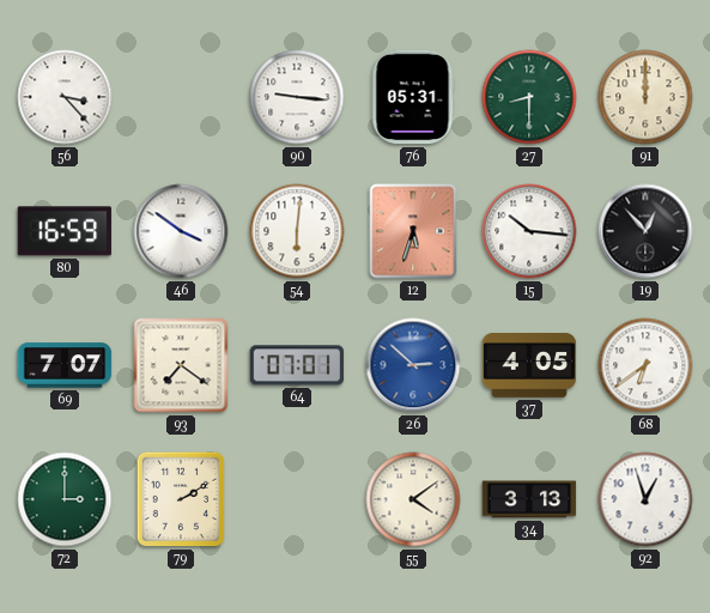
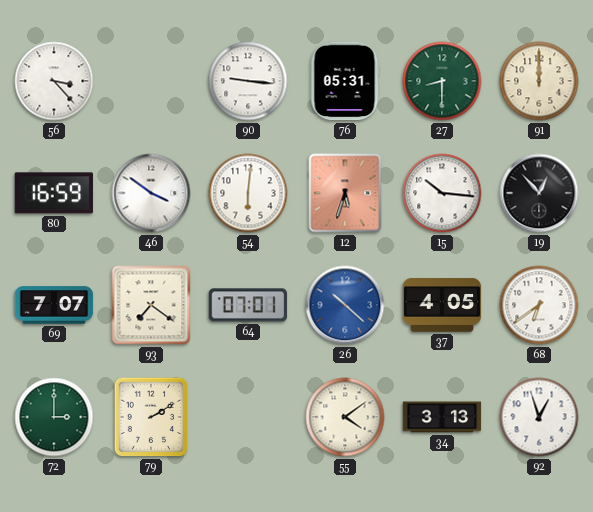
26: 2:52 -> 10:22 (345, 305)
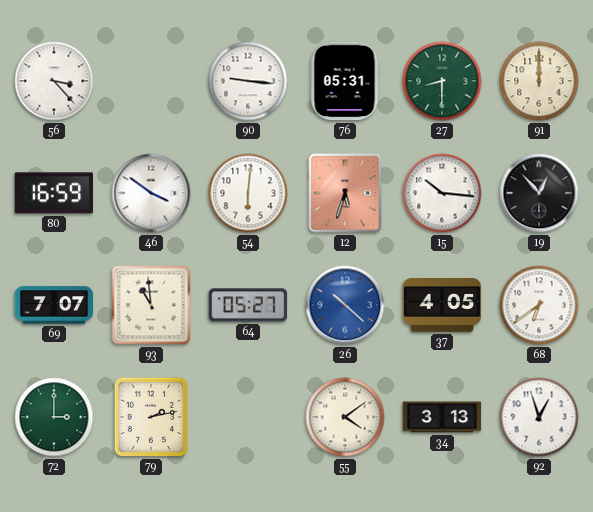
93: 7:21 -> 10:59 (151, 305)
64: 07:01 -> 05:27 (248, 305)
79: 2:10 -> 2:13 (151, 417)
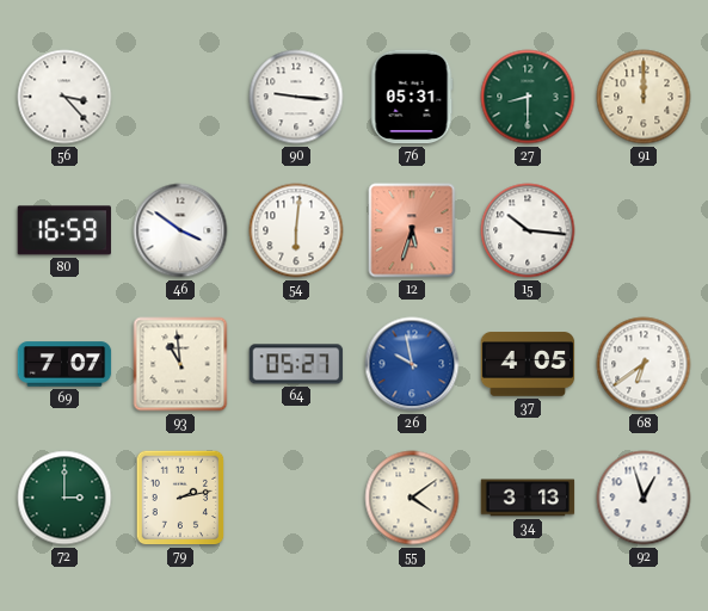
19: 12:53 -> none (539, 193)
26: 10:22 -> 9:58 (412, 364)
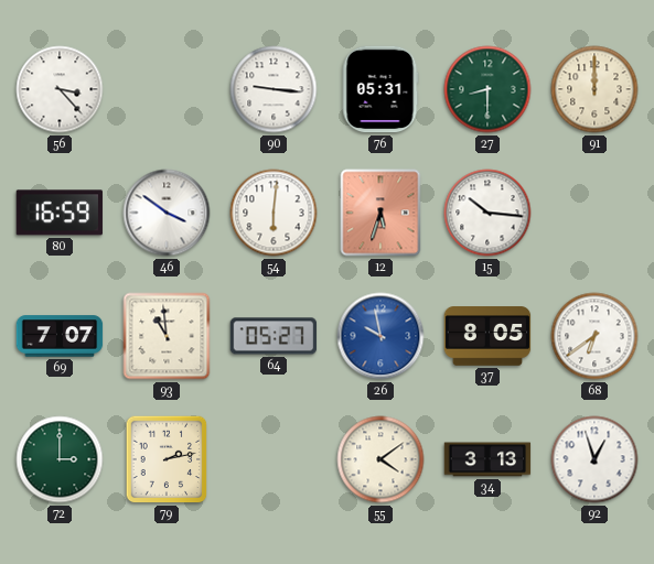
37: 4:05 -> 8:05 (487, 336)
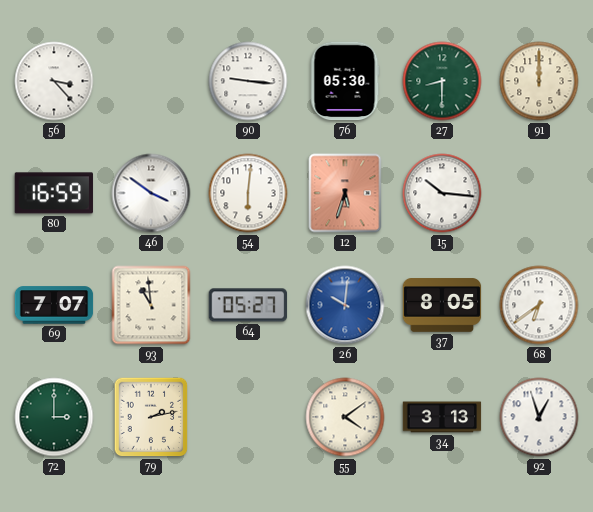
76: 05:31 -> 05:30 (345, 81)
26: 9:58 -> 10:01 (345, 305)
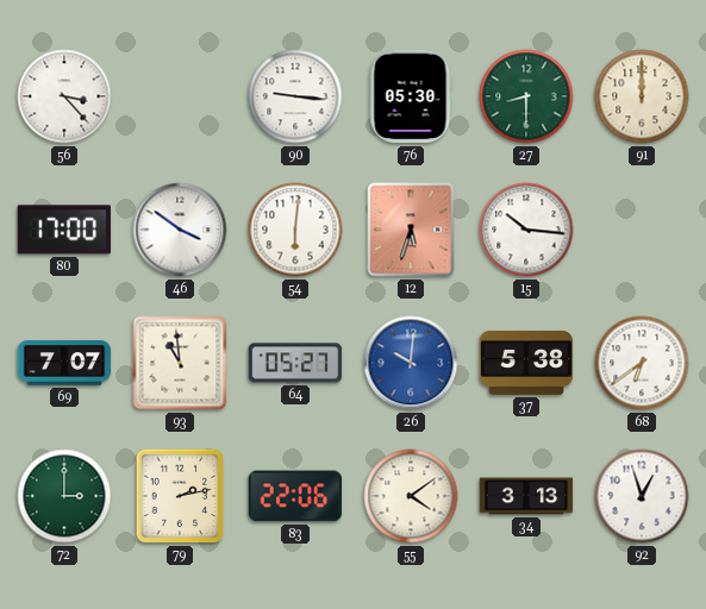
80: 16:59 -> 17:00 (63, 230)
37: 8:05 -> 5:38 (526, 363)
83: none -> 22:06 (295, 496)
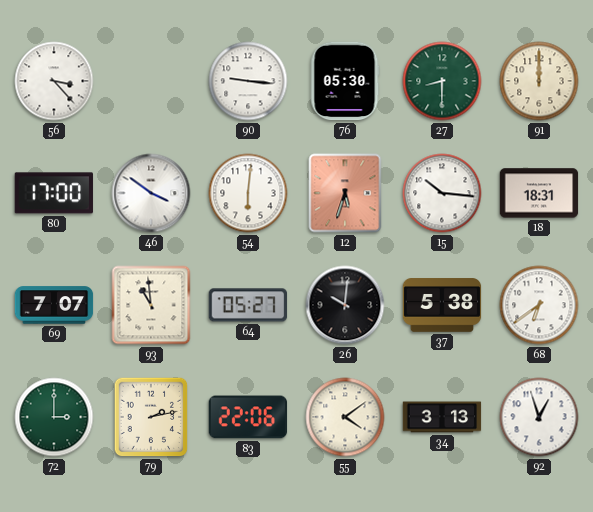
18: none -> 18:31 (539, 193)
26 dial: blue -> black (345, 305)
